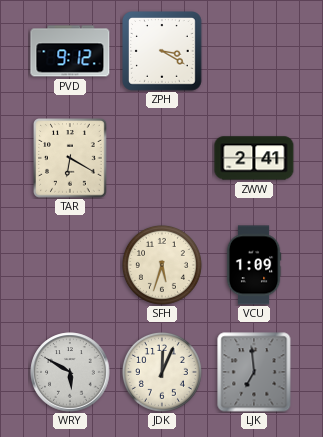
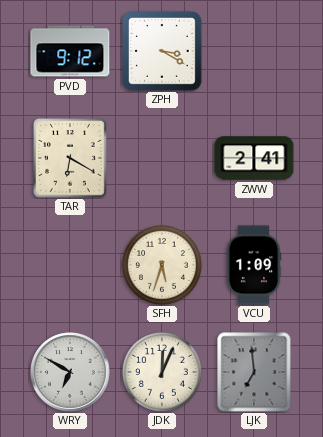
WRY: 5:50 -> 6:50 (70, 372)
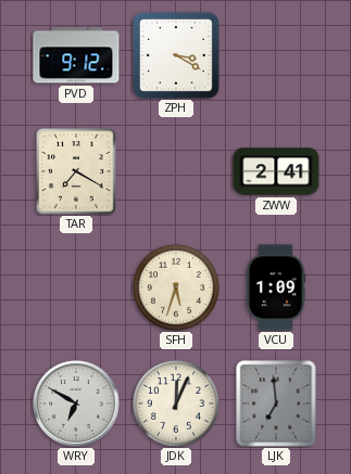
TAR: 6:20 -> 7:20 (76, 171)
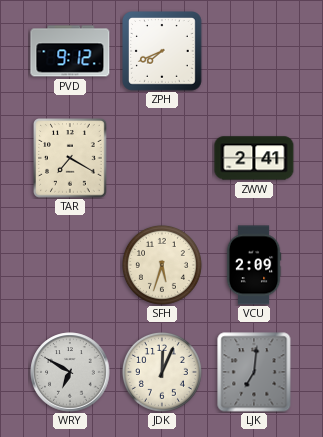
ZPH: 3:20 -> 7:41 (163, 52)
VCU: 1:09 -> 2:09 (254, 265)
LJK: 6:59 -> 7:01 (254, 372)
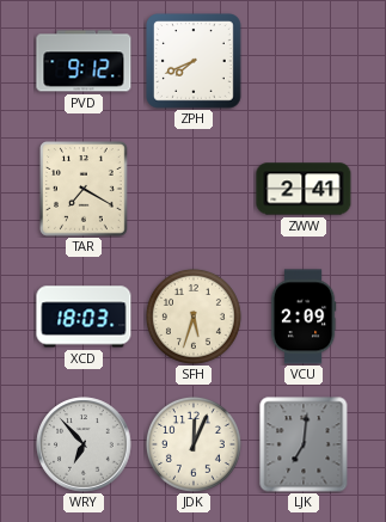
XCD: none -> 18:03 (84, 317)
WRY: 6:50 -> 6:53 (84, 444)
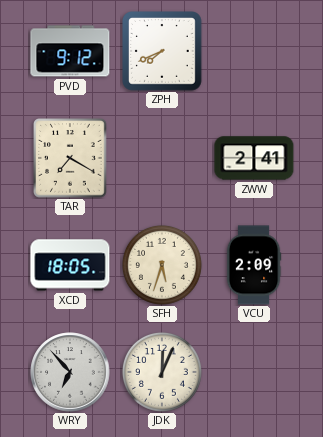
XCD: 18:03 -> 18:05 (70, 265)
LJK: 7:01 -> none (304, 444)
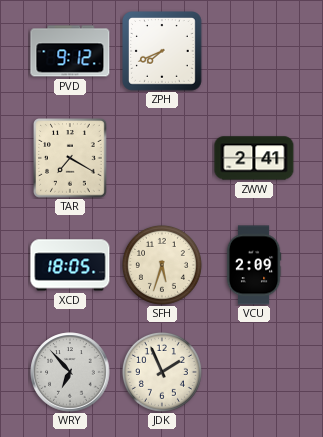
JDK: 12:04 -> 1:56 (162, 372)
